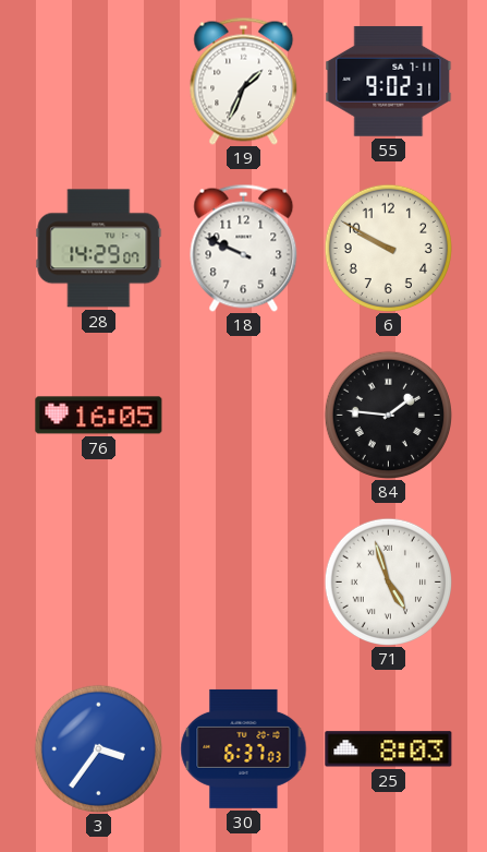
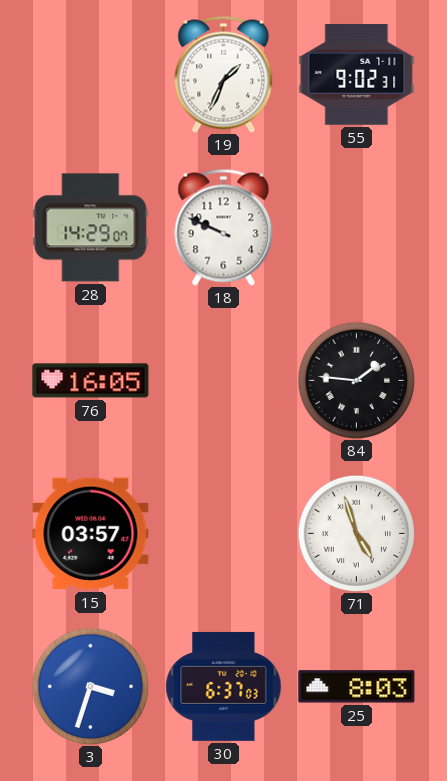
6: 9:50 -> none (388, 248)
15: none -> 03:57 (91, 534)
3: 3:36 -> 3:33 (90, 686)
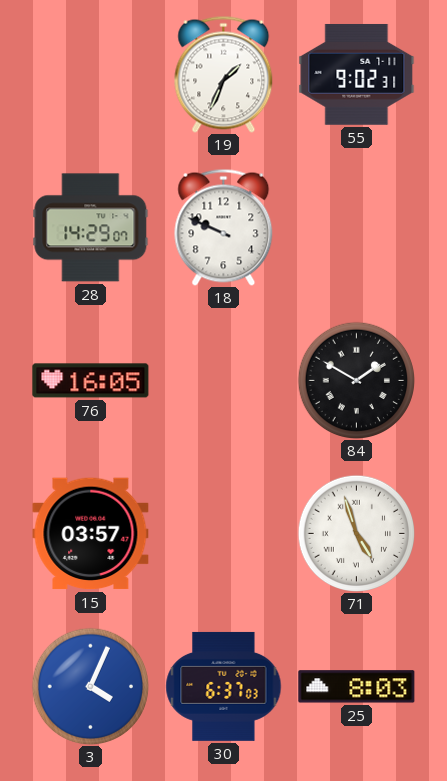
84: 1:46 -> 1:50 (356, 380)
3: 3:33 -> 4:04 (90, 686)
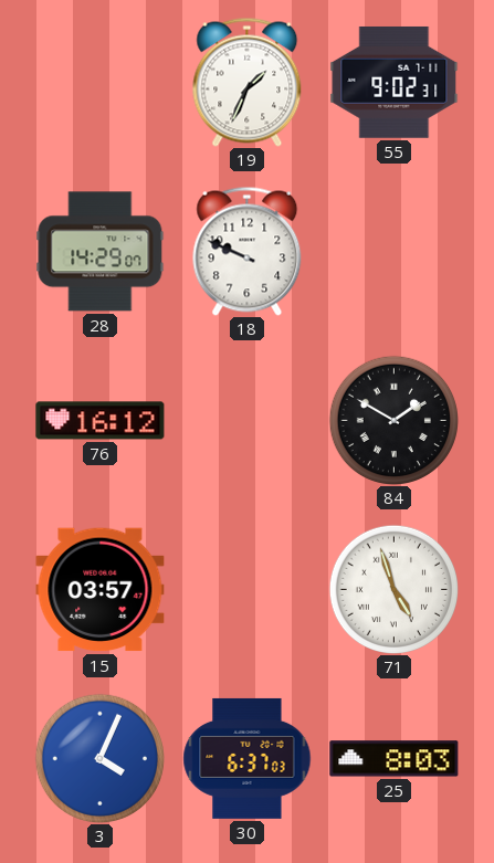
76: 16:05 -> 16:12 (101, 421)
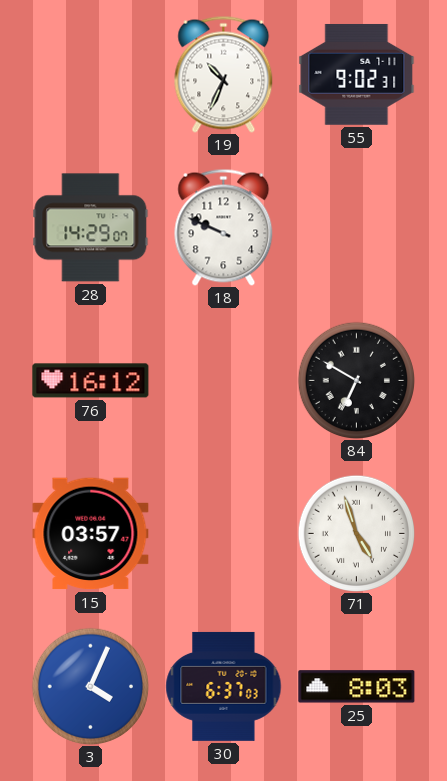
19: 1:34 -> 10:34 (224, 74)
84: 1:50 -> 6:50 (356, 380)
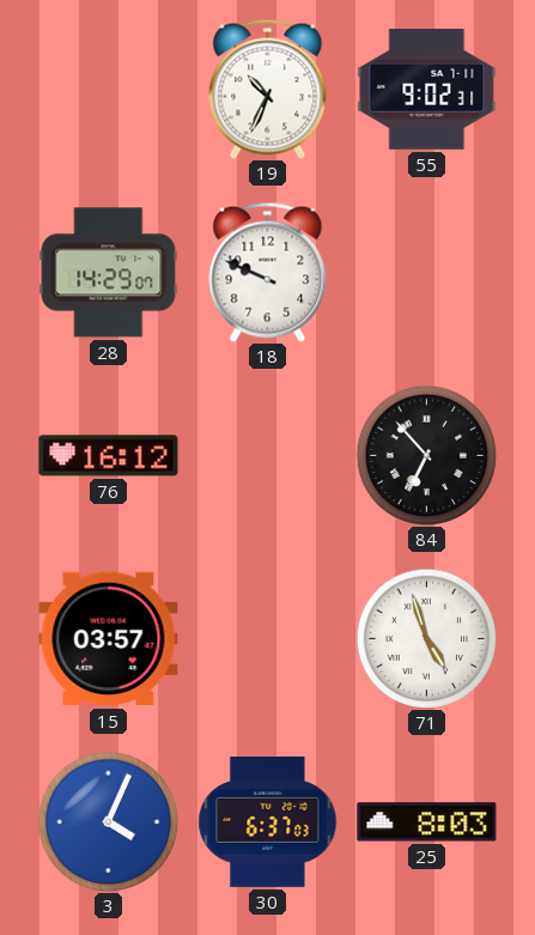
84: 6:50 -> 6:53 (426, 455)
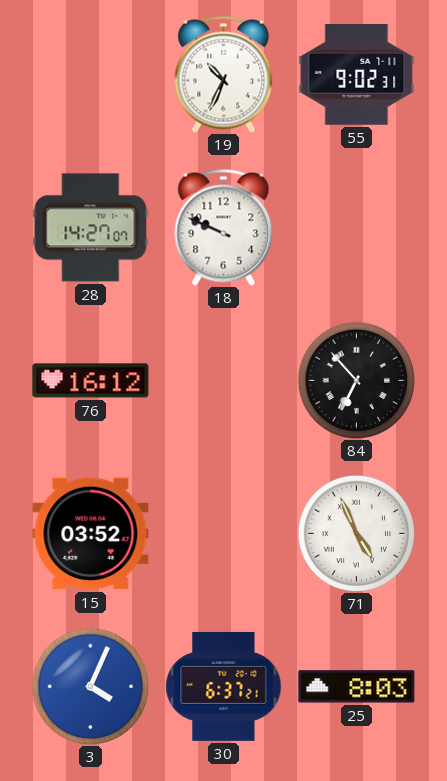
28: 14:29 -> 14:27 (91, 228)
15: 03:57 -> 03:52 (91, 534)
71: 4:57 -> 4:56 (356, 533)
30: 6:37:03 -> 6:37:21 (224, 686)
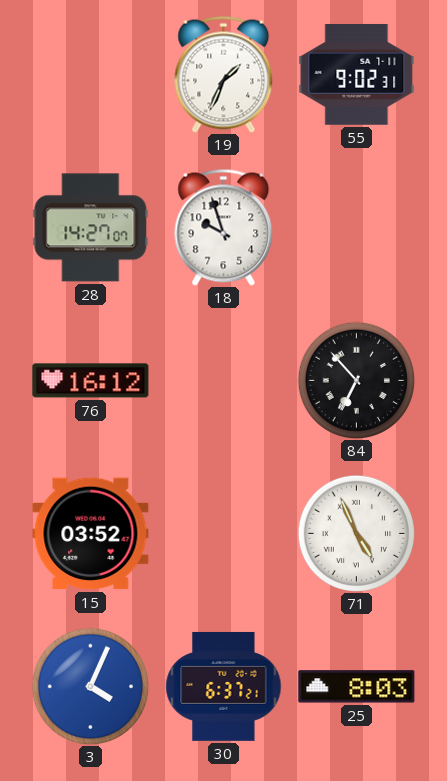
19: 10:34 -> 1:34 (224, 74)
18: 9:49 -> 9:57 (224, 227)
